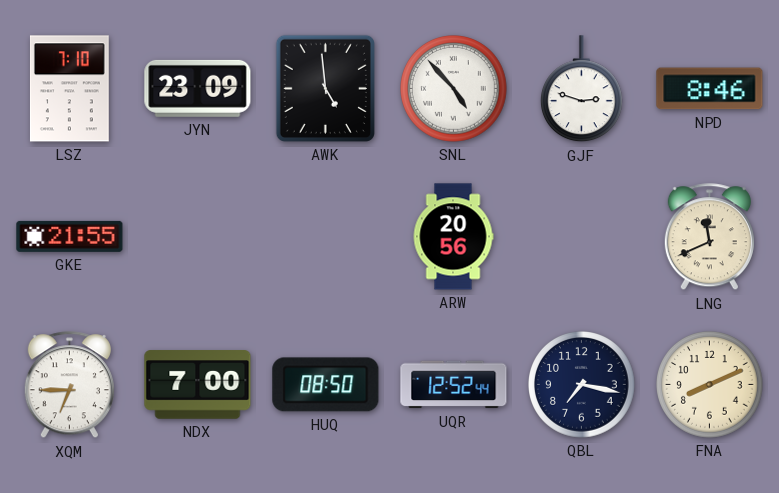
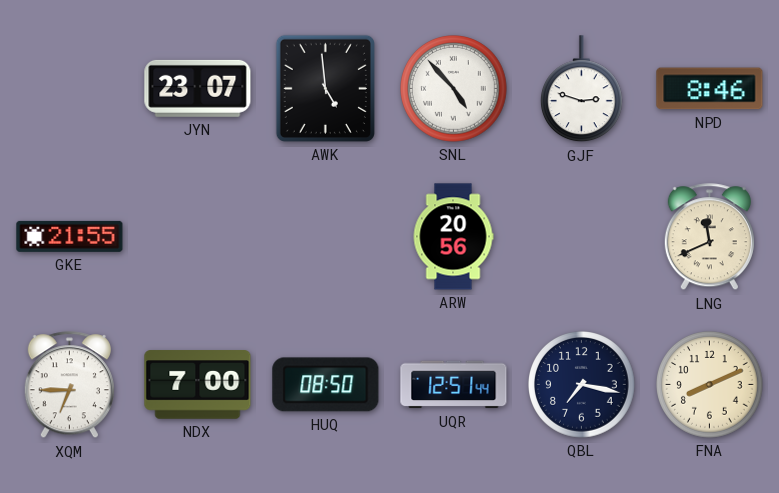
LSZ: 7:10 -> none (69, 89)
JYN: 23:09 -> 23:07 (198, 88)
UQR: 12:52 -> 12:51 (454, 385)
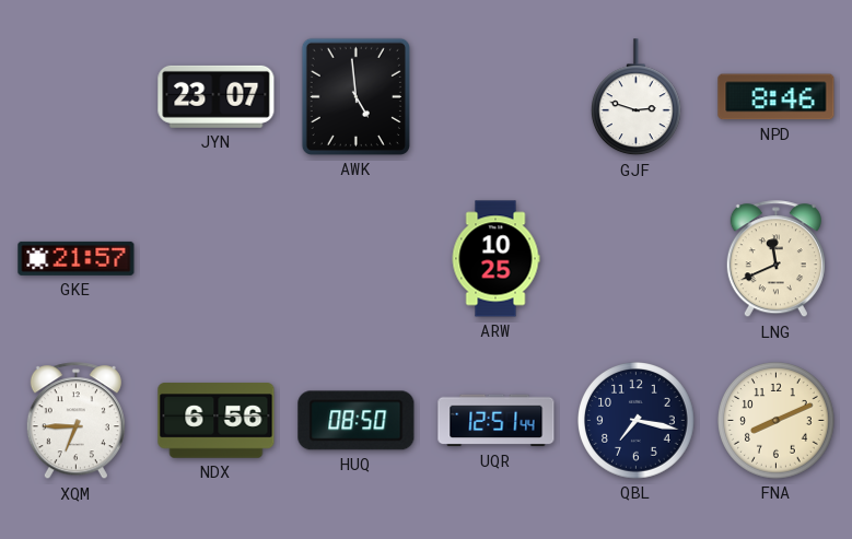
SNL: 4:53 -> none (454, 89)
GKE: 21:55 -> 21:57 (77, 258)
ARW: 20:56 -> 10:25 (495, 259)
NDX: 7:00 -> 6:56 (217, 421)
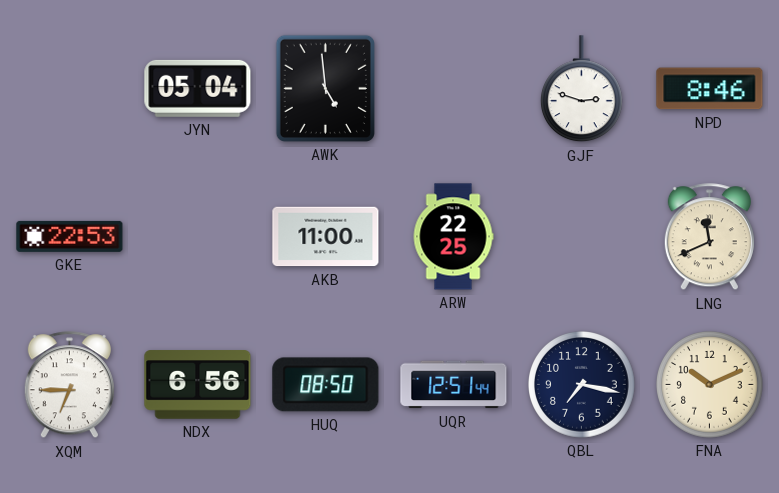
JYN: 23:07 -> 05:04 (198, 88)
GKE: 21:57 -> 22:53 (70, 236)
AKB: none -> 11:00 (326, 237)
ARW: 10:25 -> 22:25 (453, 237)
FNA: 8:11 -> 10:11 (710, 385)
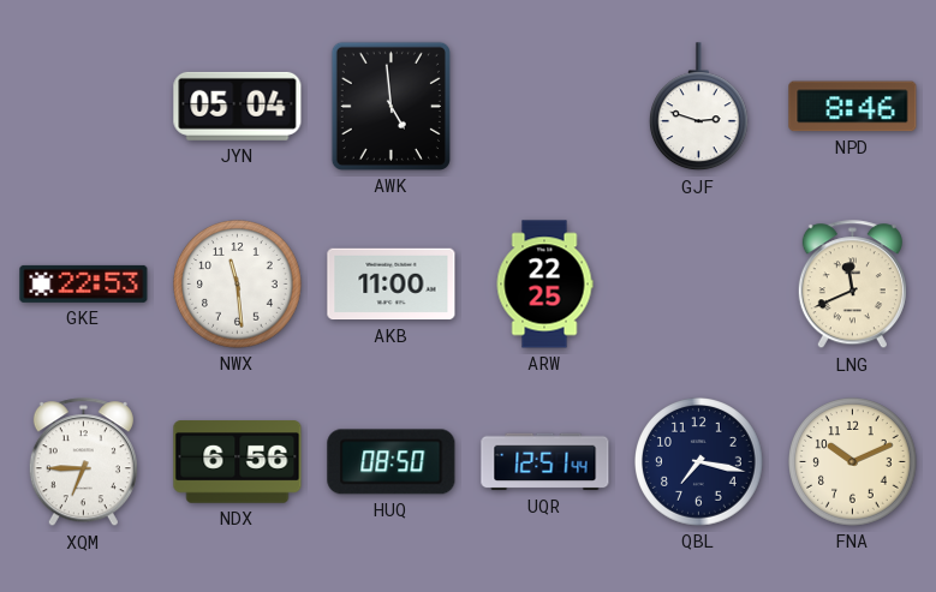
NWX: none -> 11:29 (238, 285)
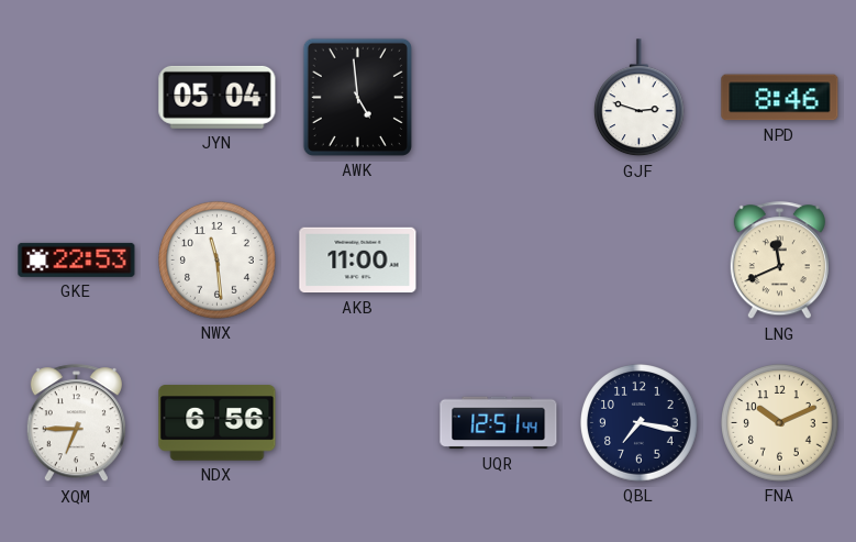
ARW: 22:25 -> none (544, 285)
HUQ: 08:50 -> none (392, 462)
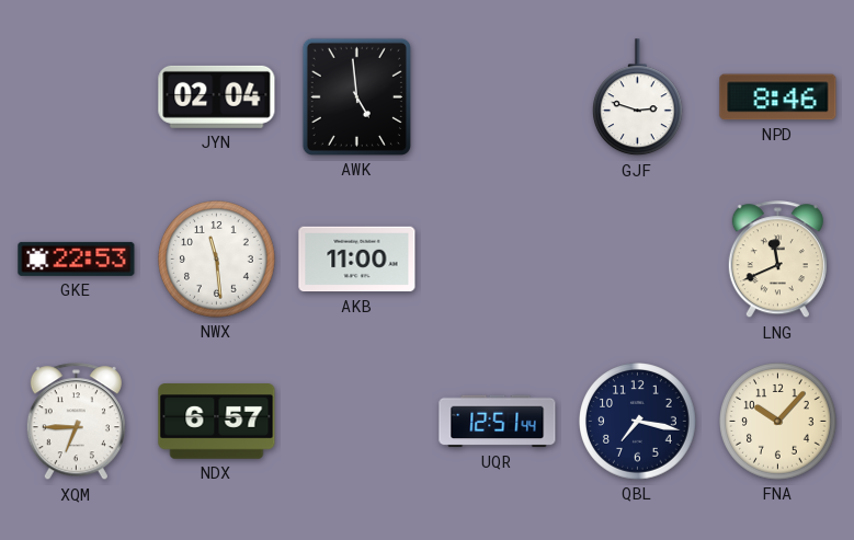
JYN: 05:04 -> 02:04 (217, 96)
NDX: 6:56 -> 6:57 (217, 422)
FNA: 10:11 -> 10:07 (778, 422)
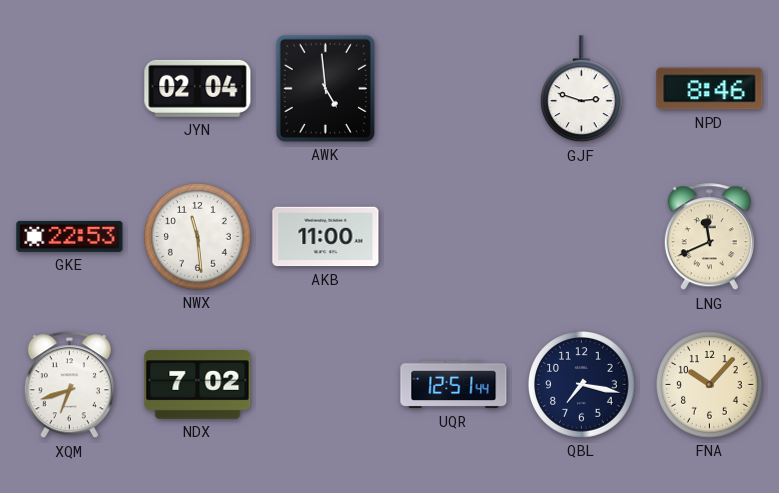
XQM: 6:45 -> 6:42 (69, 385)
NDX: 6:57 -> 7:02 (198, 385)
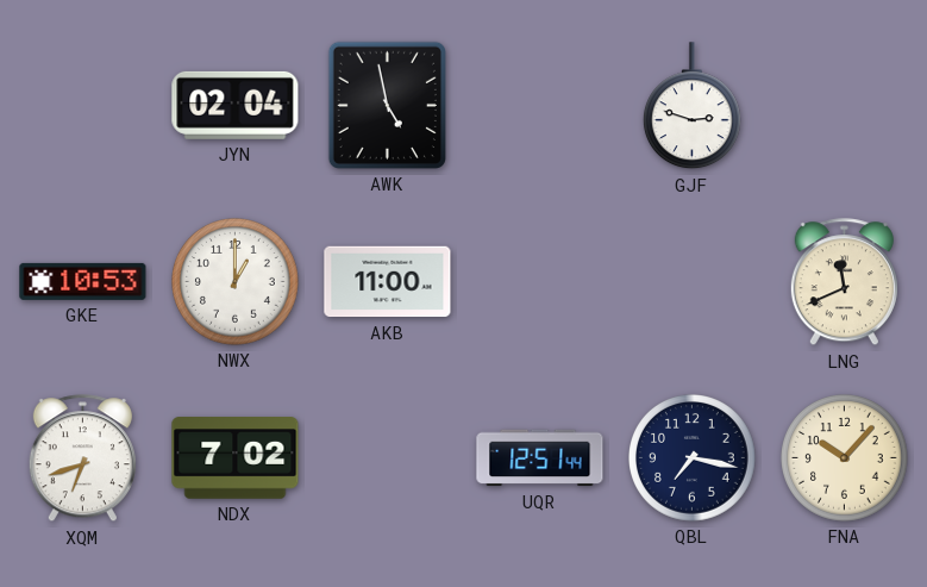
AWK: 4:59 -> 4:58 (387, 105)
NPD: 8:46 -> none (710, 89)
GKE: 22:53 -> 10:53 (83, 281)
NWX: 11:29 -> 1:00 (236, 282)
